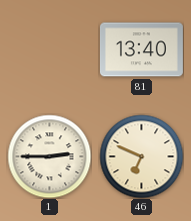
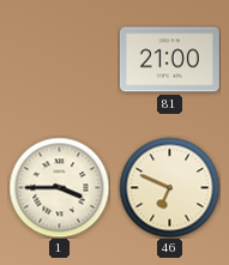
81: 13:40 -> 21:00 (169, 60)
1: 2:45 -> 3:45 (59, 187)
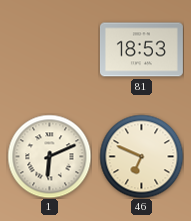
81: 21:00 -> 18:53 (141, 50)
1: 3:45 -> 6:11 (49, 156)
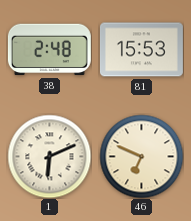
38: none -> 2:48 (49, 50)
81: 18:53 -> 15:53 (141, 50)
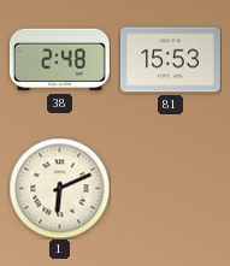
46: 6:49 -> none (141, 156)
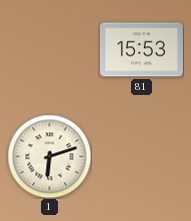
38: 2:48 -> none (59, 60)
1: 6:11 -> 6:12 (49, 156)
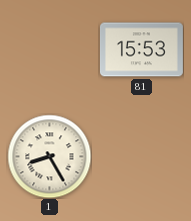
1: 6:12 -> 8:25 (49, 156)
